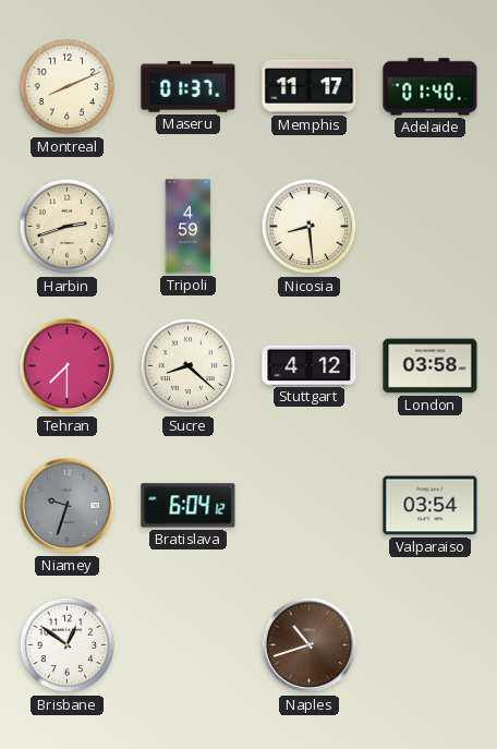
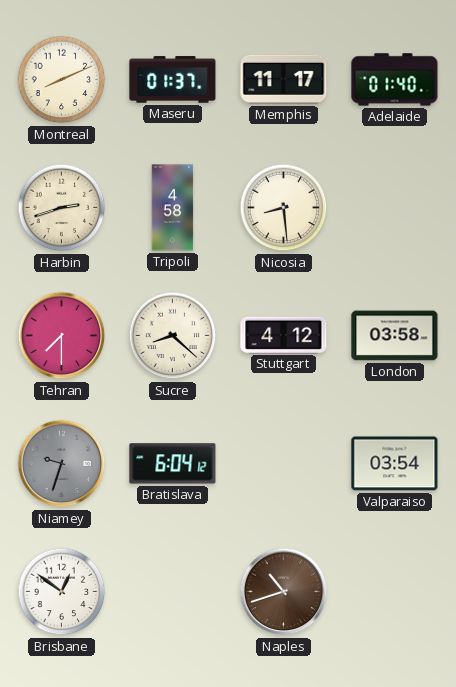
Tripoli: 4:59 -> 4:58 (173, 208)
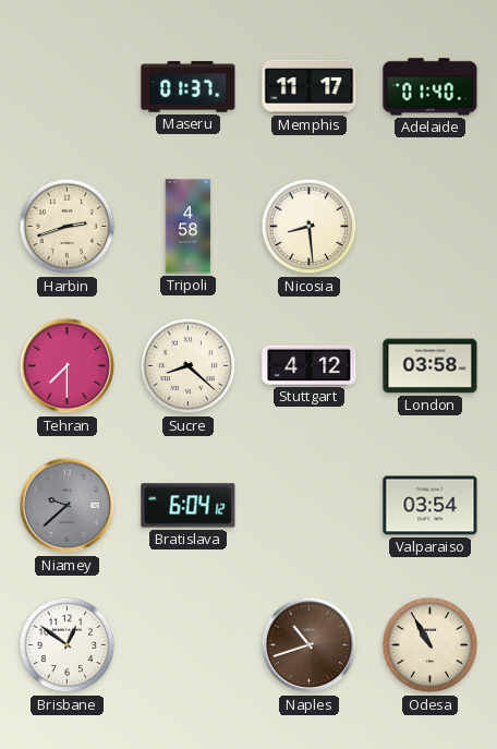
Montreal: 8:11 -> none (62, 80)
Niamey: 9:33 -> 9:38 (68, 506)
Odesa: none -> 10:55 (431, 645)
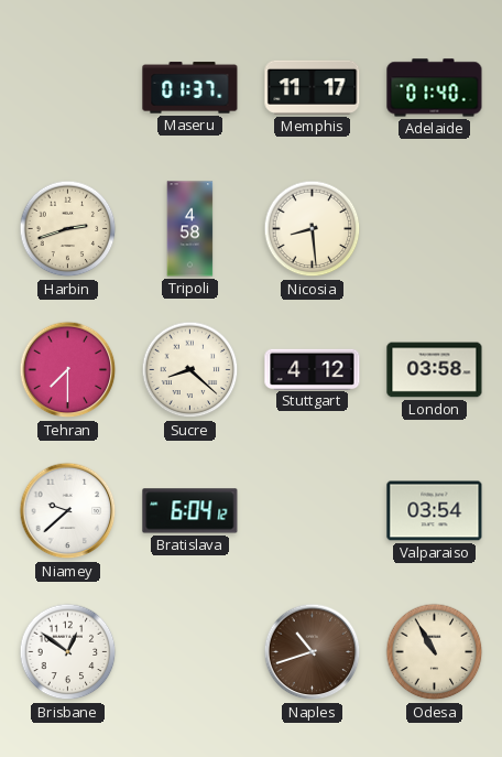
Niamey dial: grey -> white (68, 511)
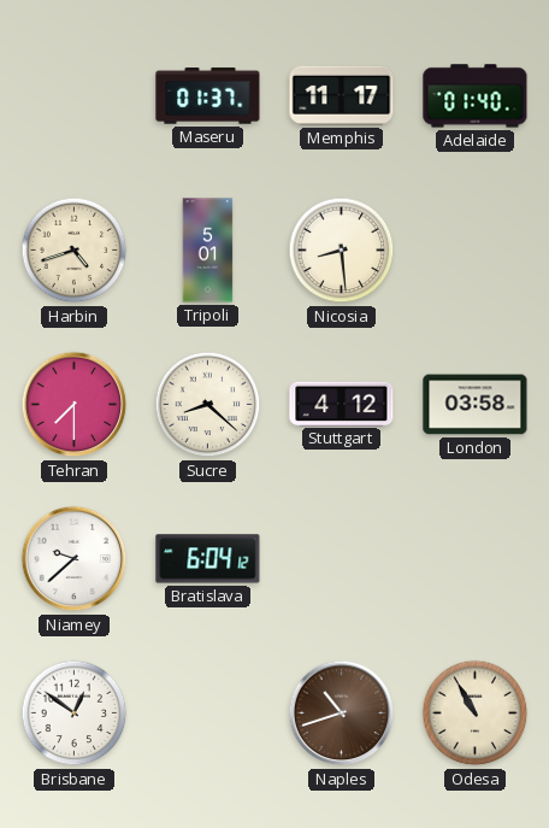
Harbin: 2:42 -> 4:42 (75, 251)
Tripoli: 4:58 -> 5:01 (208, 251)
Valparaiso: 03:54 -> none (435, 511)
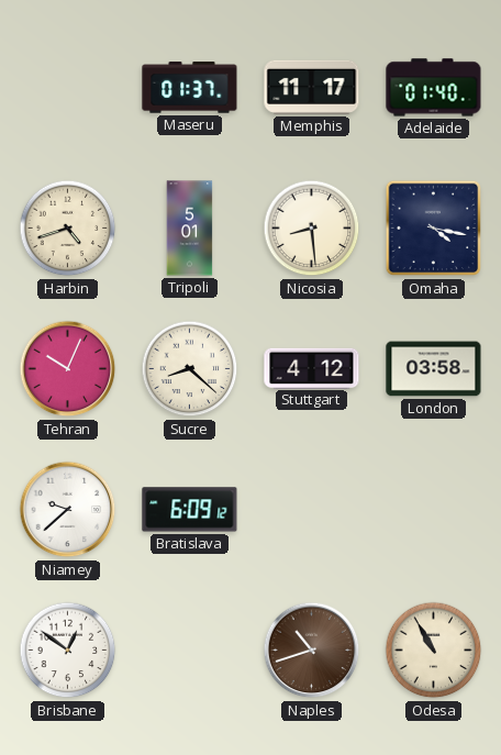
Omaha: none -> 4:17 (434, 229)
Tehran: 7:30 -> 10:04 (68, 369)
Bratislava: 6:04 -> 6:09 (190, 510)
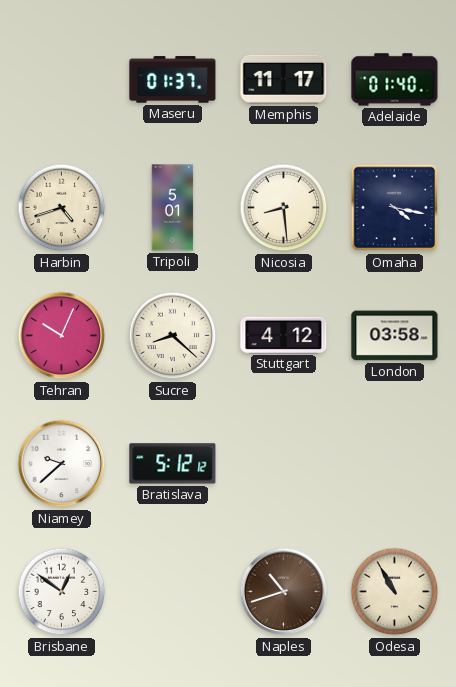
Bratislava: 6:09 -> 5:12 (173, 464)
